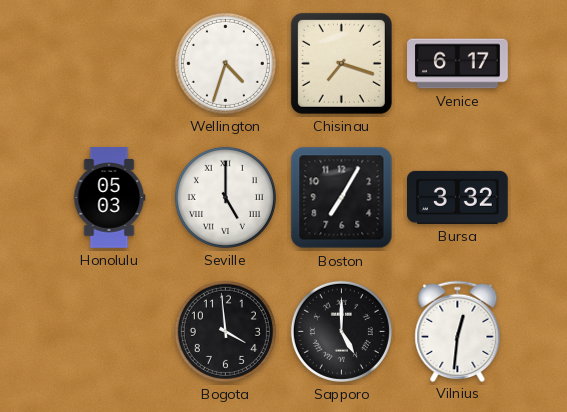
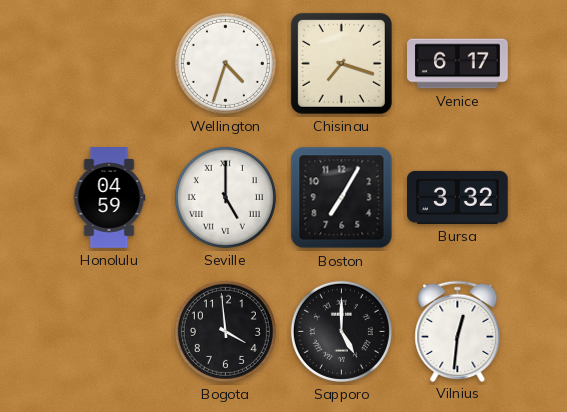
Honolulu: 05:03 -> 04:59 (109, 198)
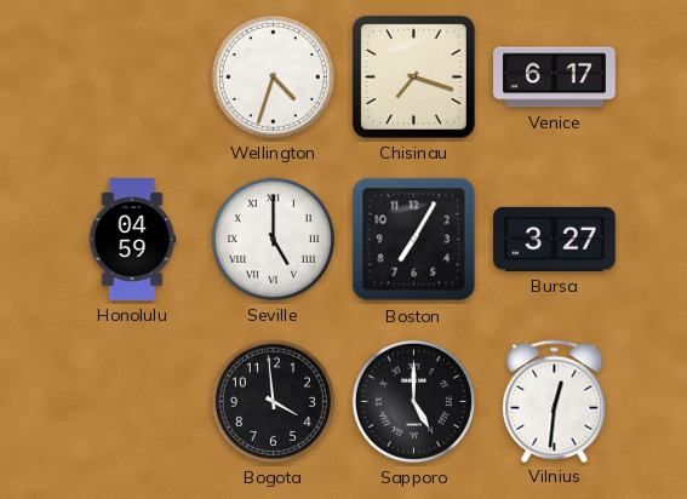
Bursa: 3:32 -> 3:27 (555, 239)
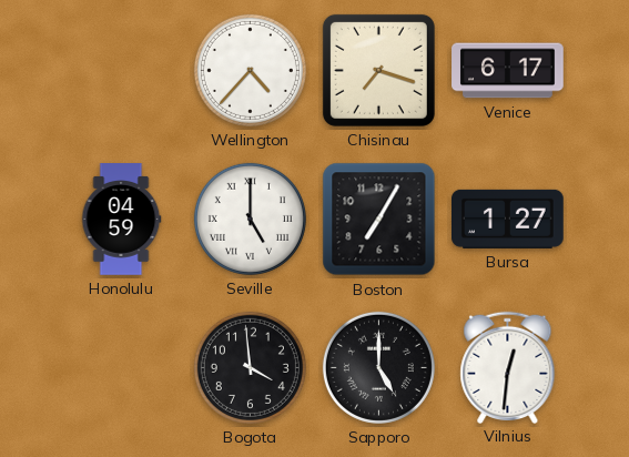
Wellington: 4:33 -> 4:37 (250, 70)
Bursa: 3:27 -> 1:27 (508, 219)
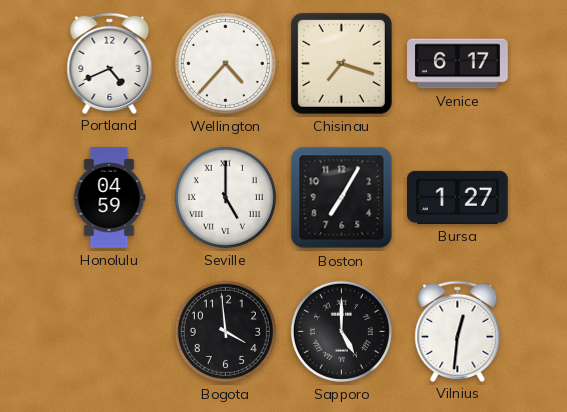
Portland: none -> 4:41 (110, 63)
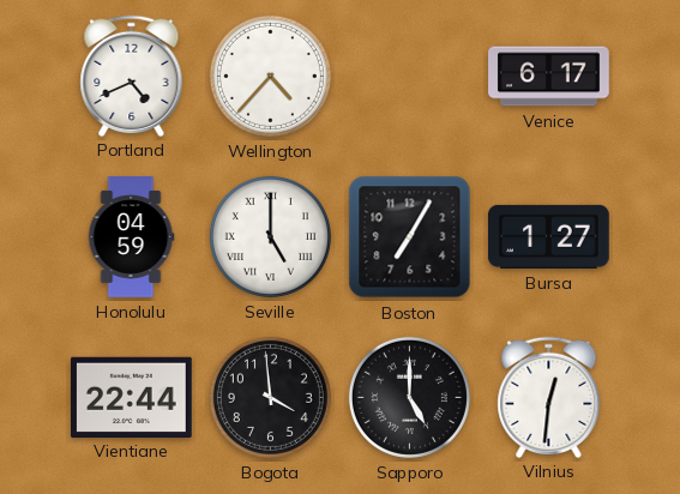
Chisinau: 7:18 -> none (341, 63)
Vientiane: none -> 22:44 (132, 397)
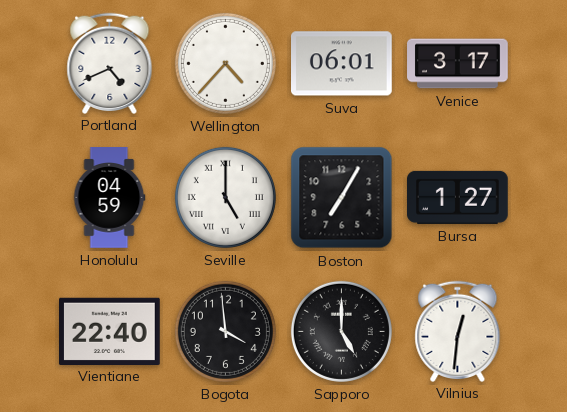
Suva: none -> 06:01 (342, 64)
Venice: 6:17 -> 3:17 (458, 64)
Vientiane: 22:44 -> 22:40 (110, 331)
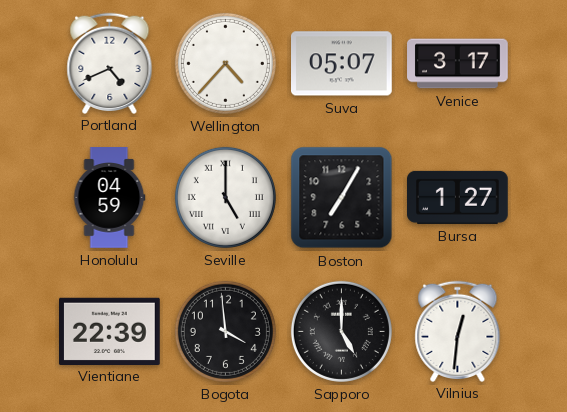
Suva: 06:01 -> 05:07 (342, 64)
Vientiane: 22:40 -> 22:39 (110, 331)
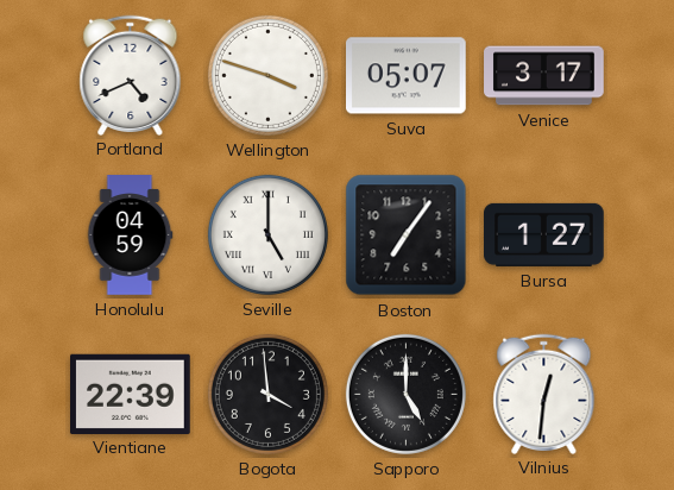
Wellington: 4:37 -> 3:48 (267, 75)
Boston: 7:05 -> 7:06 (407, 235)
